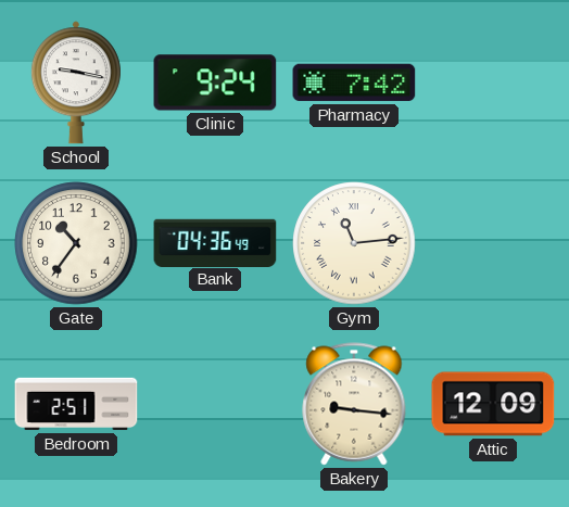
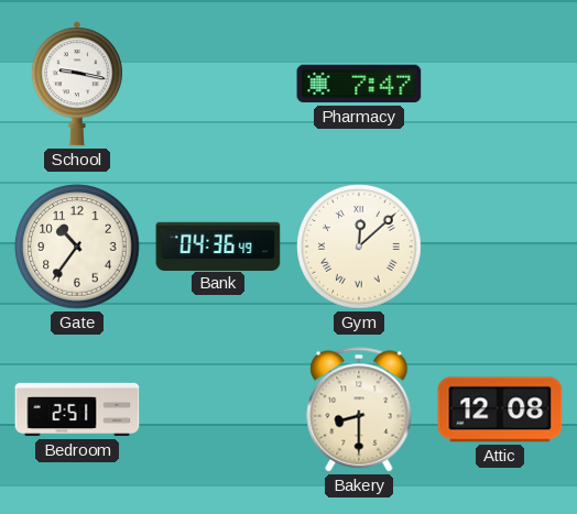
Clinic: 9:24 -> none (215, 83)
Pharmacy: 7:42 -> 7:47 (359, 84)
Gym: 11:14 -> 12:08 (359, 247)
Bakery: 9:16 -> 8:30 (359, 409)
Attic: 12:09 -> 12:08 (500, 409)
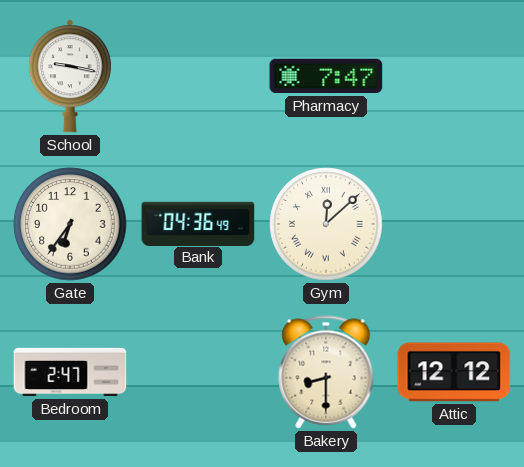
Gate: 10:36 -> 6:36 (70, 224)
Bedroom: 2:51 -> 2:47 (70, 372)
Attic: 12:08 -> 12:12 (454, 372)
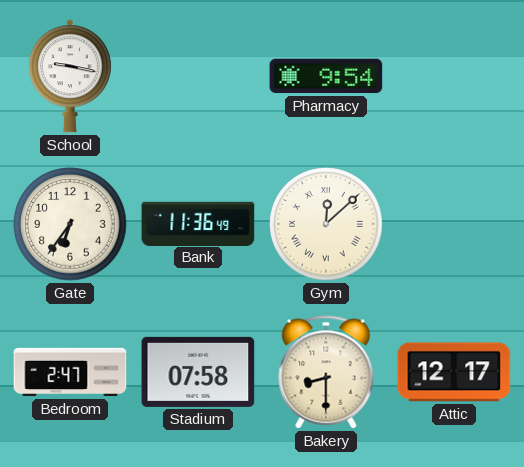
Pharmacy: 7:47 -> 9:54 (326, 76)
Bank: 04:36 -> 11:36 (198, 223)
Stadium: none -> 07:58 (198, 372)
Attic: 12:12 -> 12:17 (454, 372)
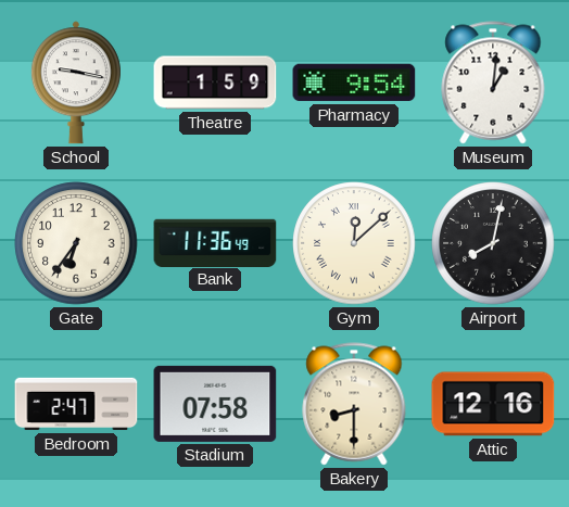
Theatre: none -> 1:59 (215, 83)
Museum: none -> 1:01 (493, 83)
Airport: none -> 8:02 (493, 243)
Attic: 12:17 -> 12:16 (493, 404)
